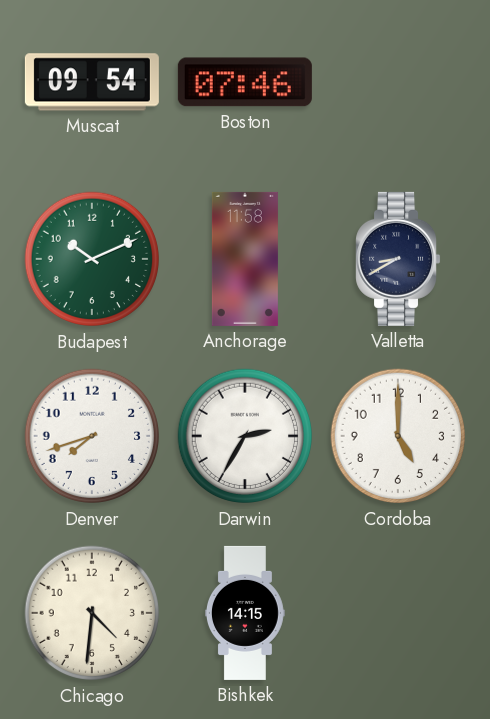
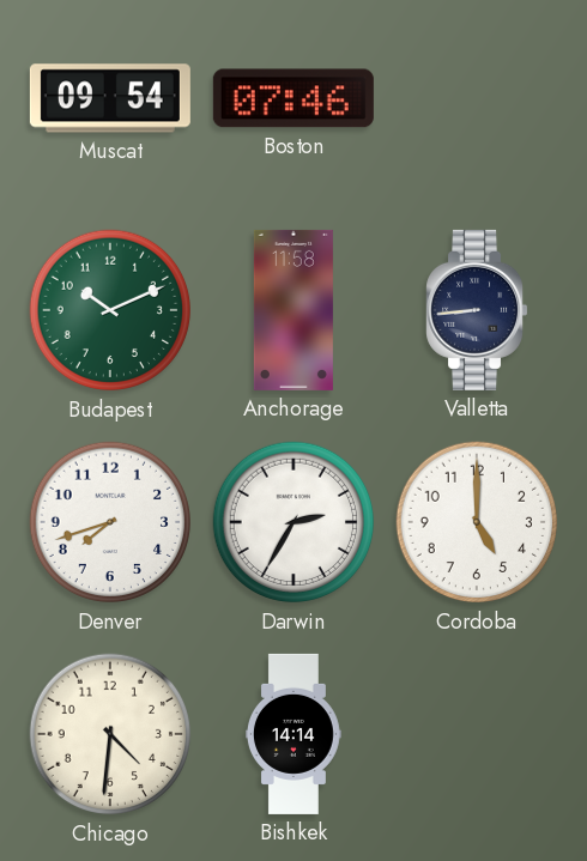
Valletta: 8:40 -> 8:44 (477, 310)
Bishkek: 14:15 -> 14:14 (295, 734)
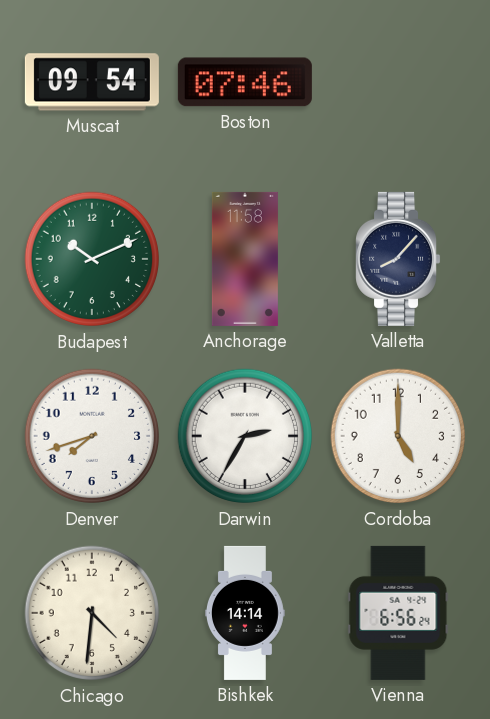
Valletta: 8:44 -> 8:07 (398, 259)
Vienna: none -> 6:56 (398, 613)
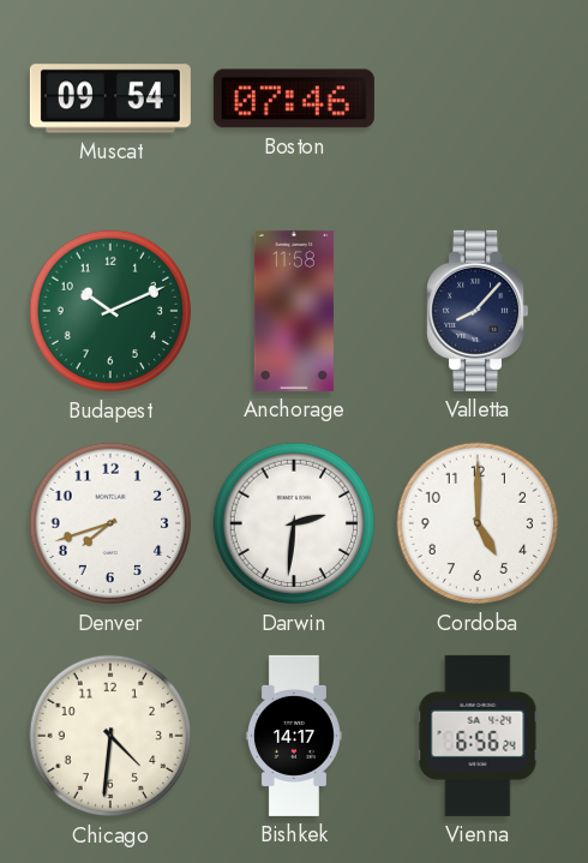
Darwin: 2:35 -> 2:31 (294, 523)
Bishkek: 14:14 -> 14:17 (295, 736)
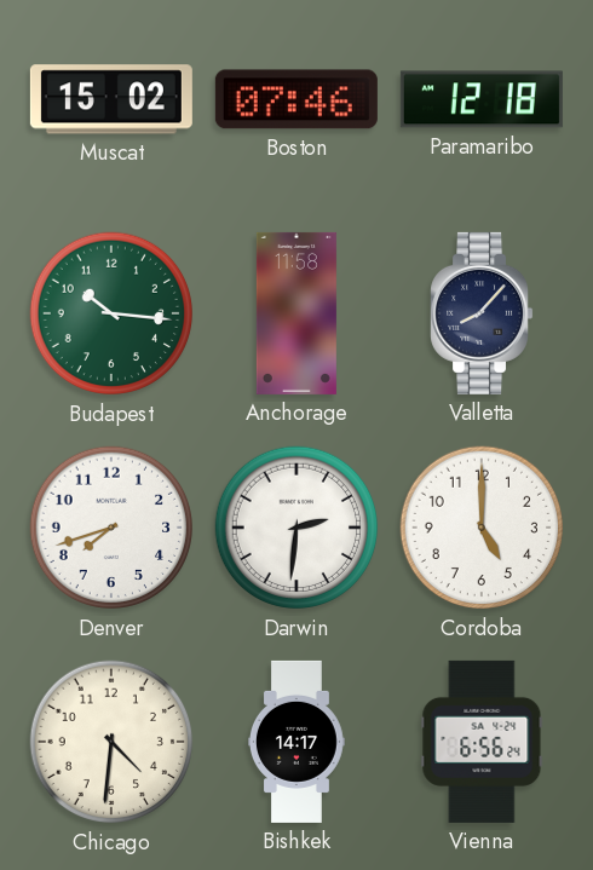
Muscat: 09:54 -> 15:02 (111, 99)
Paramaribo: none -> 12:18 (482, 99)
Budapest: 10:11 -> 10:16 (111, 313)
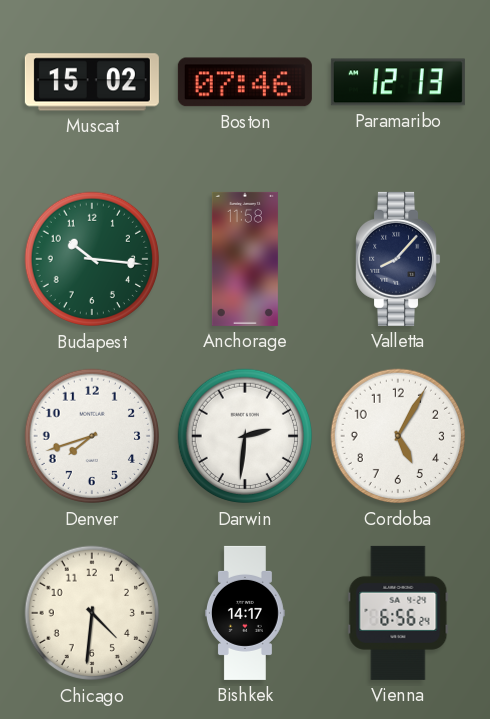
Paramaribo: 12:18 -> 12:13 (398, 82)
Cordoba: 5:00 -> 5:05 (398, 436)
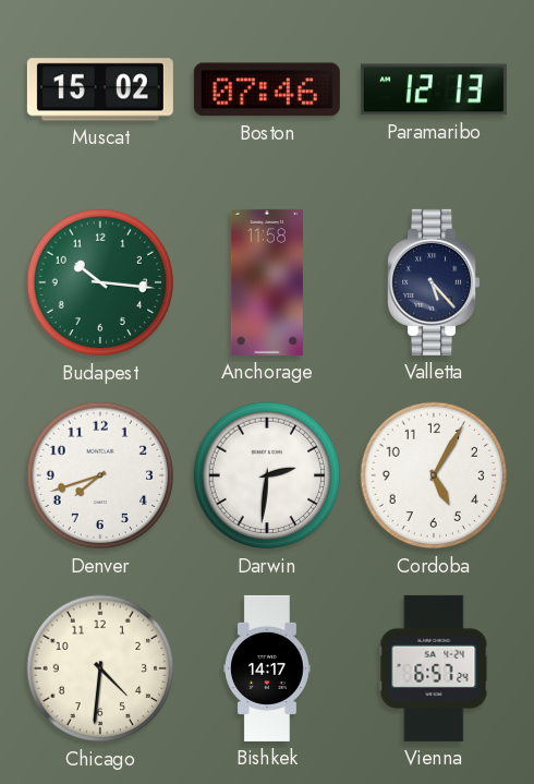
Valletta: 8:07 -> 5:23 (434, 282)
Vienna: 6:56 -> 6:57 (434, 668)
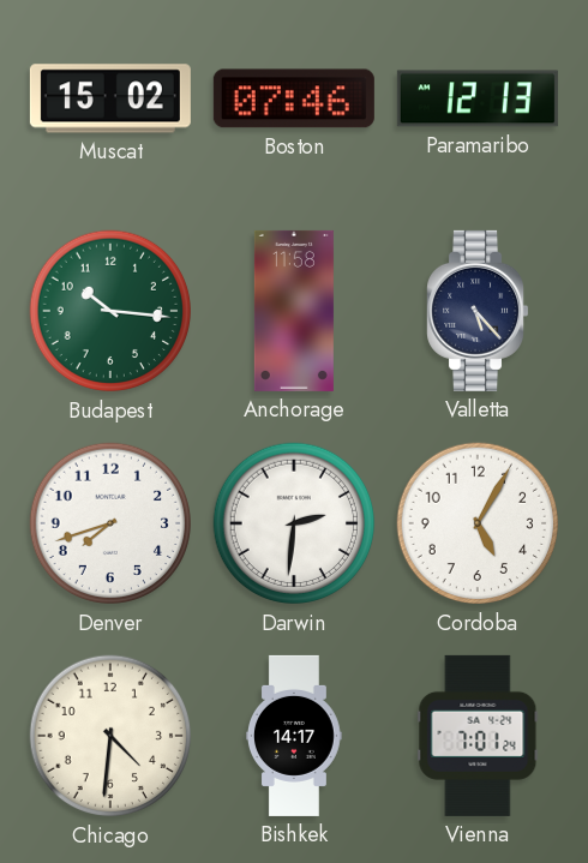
Vienna: 6:57 -> 7:01 (478, 736)
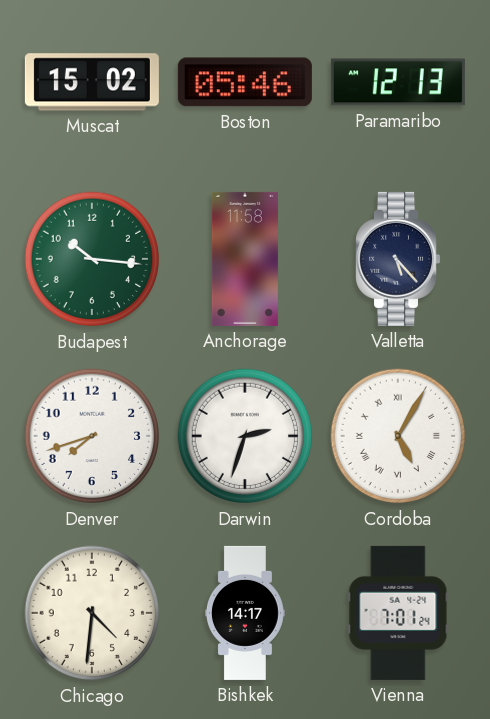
Boston: 07:46 -> 05:46 (245, 82)
Darwin: 2:31 -> 2:33 (245, 436)
Cordoba numerals: Arabic -> Roman (398, 436)
